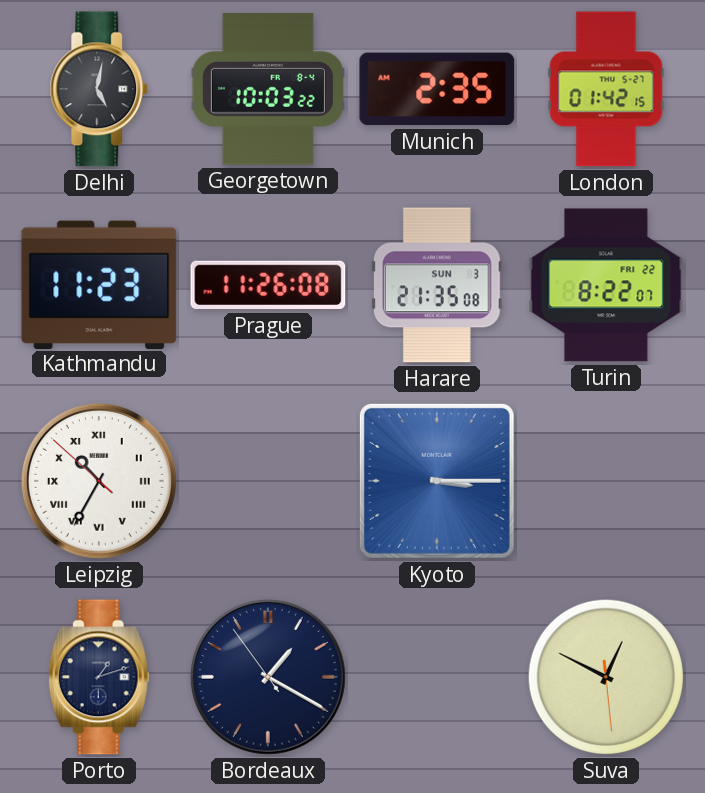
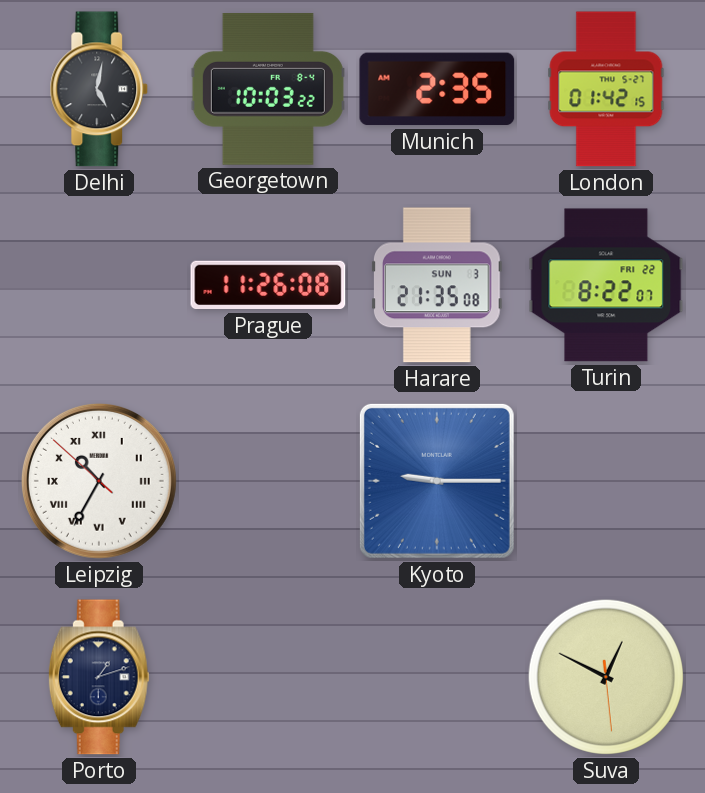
Kathmandu: 11:23 -> none (99, 284)
Kyoto: 3:15 -> 9:15 (437, 481)
Bordeaux: 1:19 -> none (268, 677)
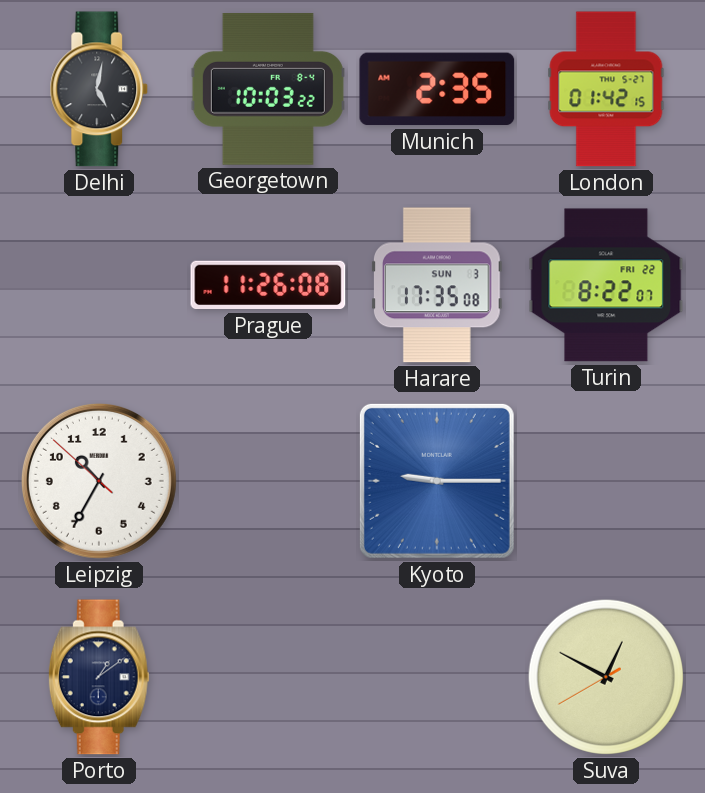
Harare: 21:35 -> 17:35 (437, 285)
Leipzig numerals: Roman -> Arabic (99, 481)
Porto: 1:12 -> 1:09 (99, 677)
Suva: 12:49:29 -> 12:49:40 (606, 677)
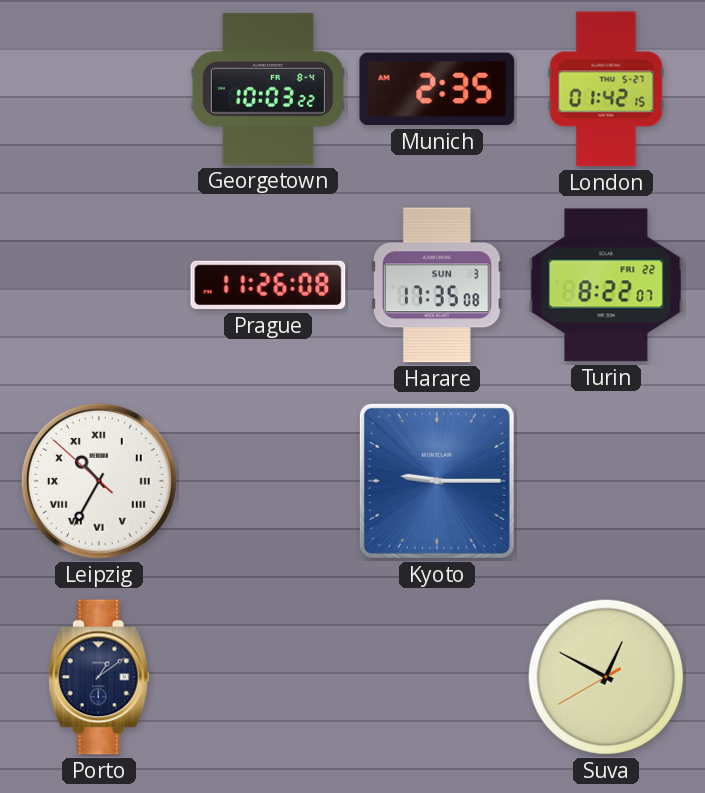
Delhi: 5:02 -> none (99, 89)
Leipzig numerals: Arabic -> Roman (99, 481)
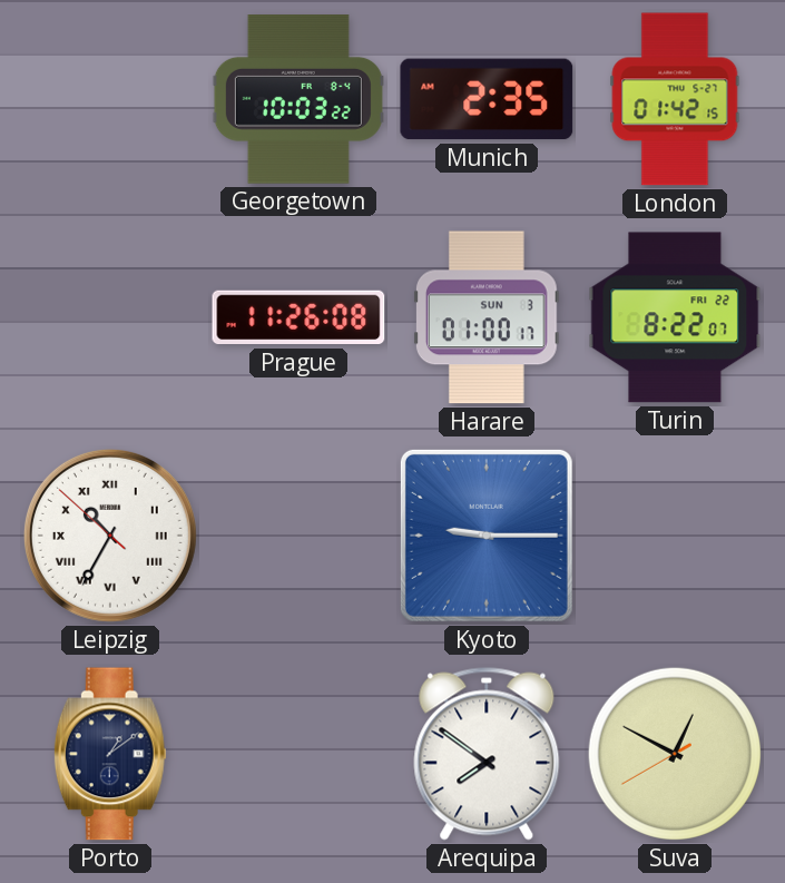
Harare: 17:35 -> 01:00 (487, 317)
Arequipa: none -> 7:51 (487, 754)
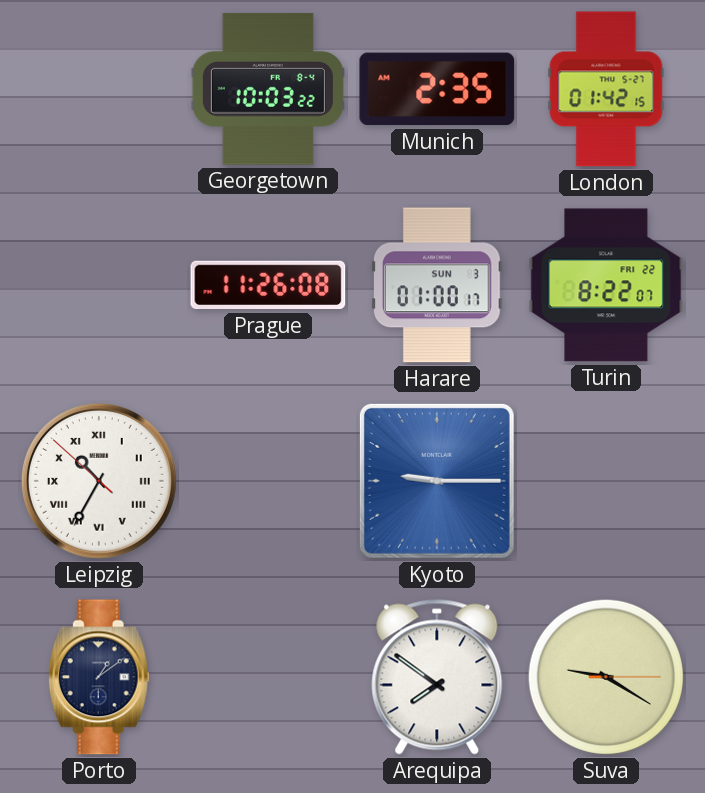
Suva: 12:49 -> 9:20 (606, 677)
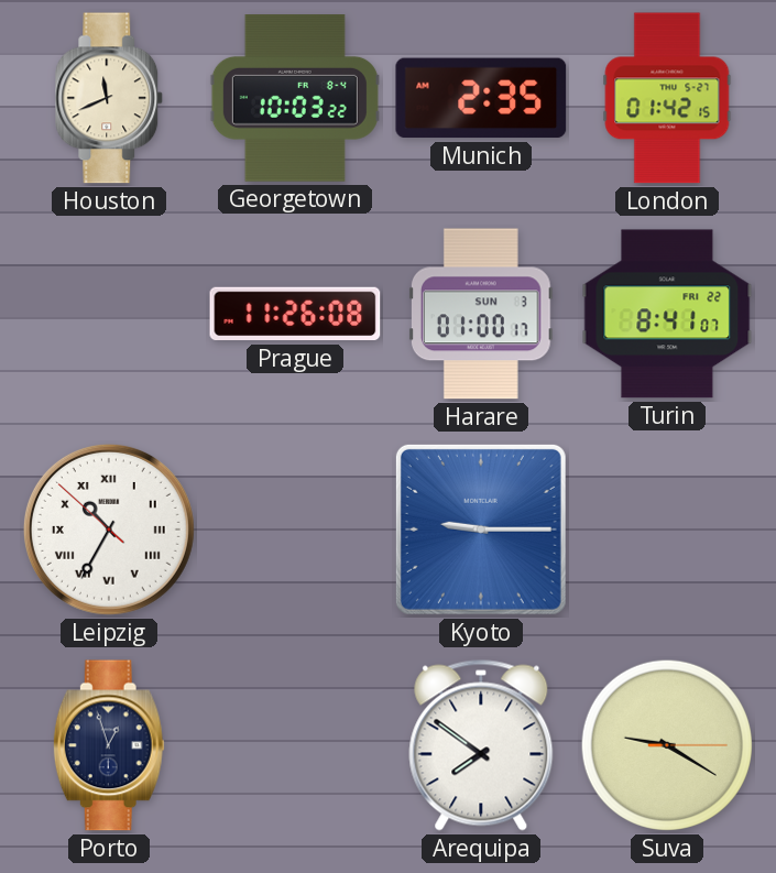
Houston: none -> 11:41 (109, 98)
Turin: 8:22 -> 8:41 (667, 314)
Porto: 1:09 -> 12:57 (109, 745)
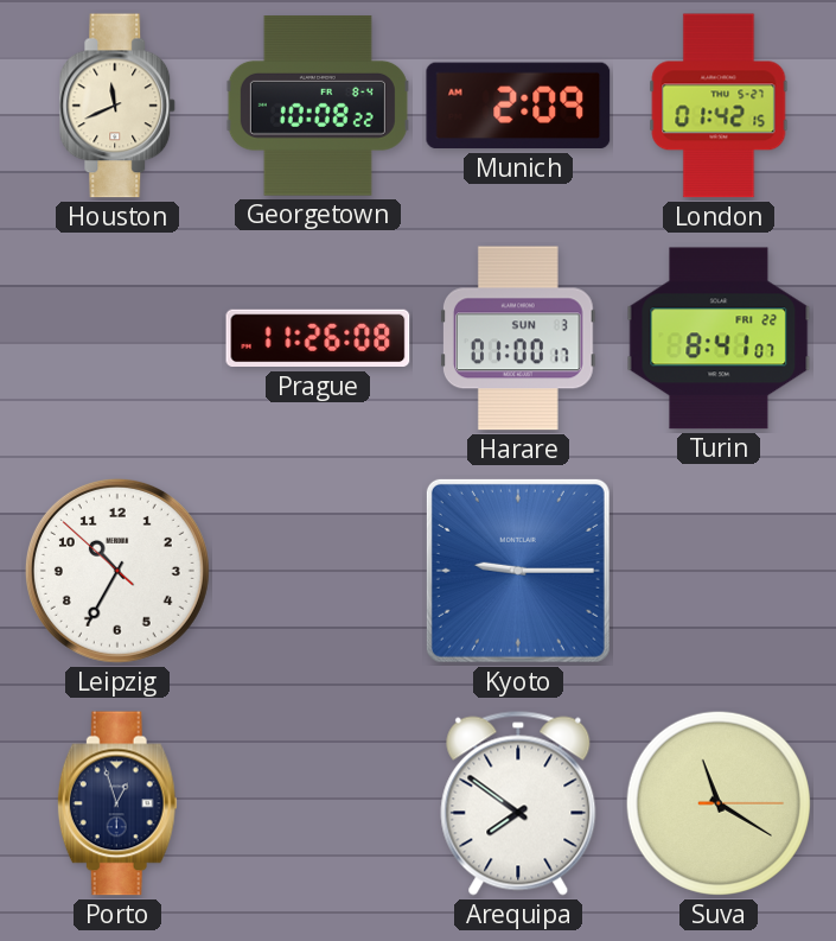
Georgetown: 10:03 -> 10:08 (318, 107)
Munich: 2:35 -> 2:09 (518, 106)
Leipzig numerals: Roman -> Arabic (117, 571)
Suva: 9:20 -> 11:20 (719, 803)
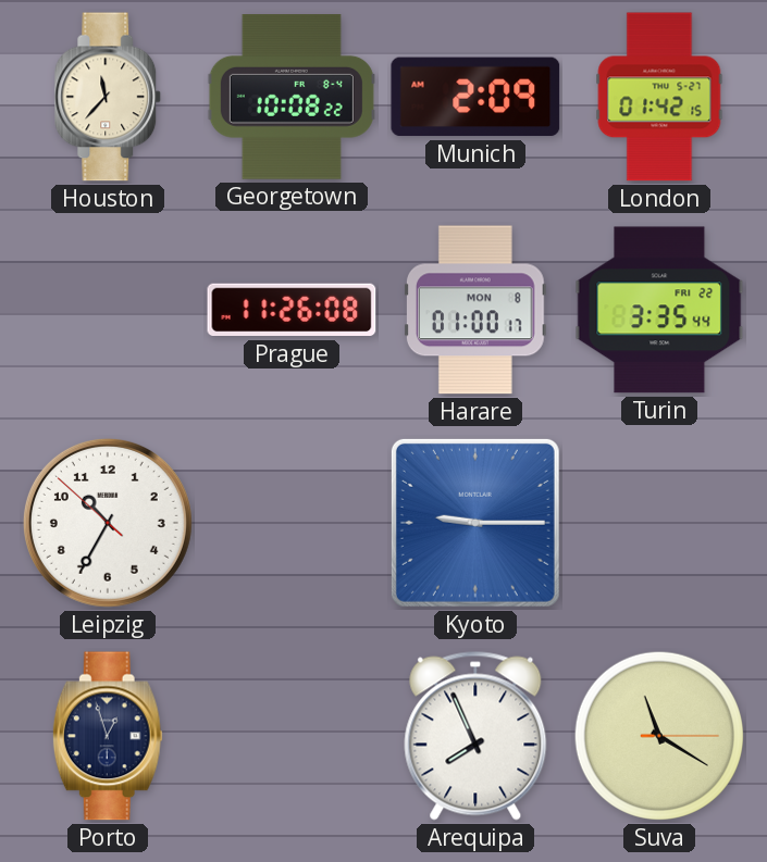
Houston: 11:41 -> 11:37 (108, 97)
Harare date: SUN 3 -> MON 8 (475, 310)
Turin: 8:41 -> 3:35 (659, 310)
Arequipa: 7:51 -> 7:56 (475, 736)
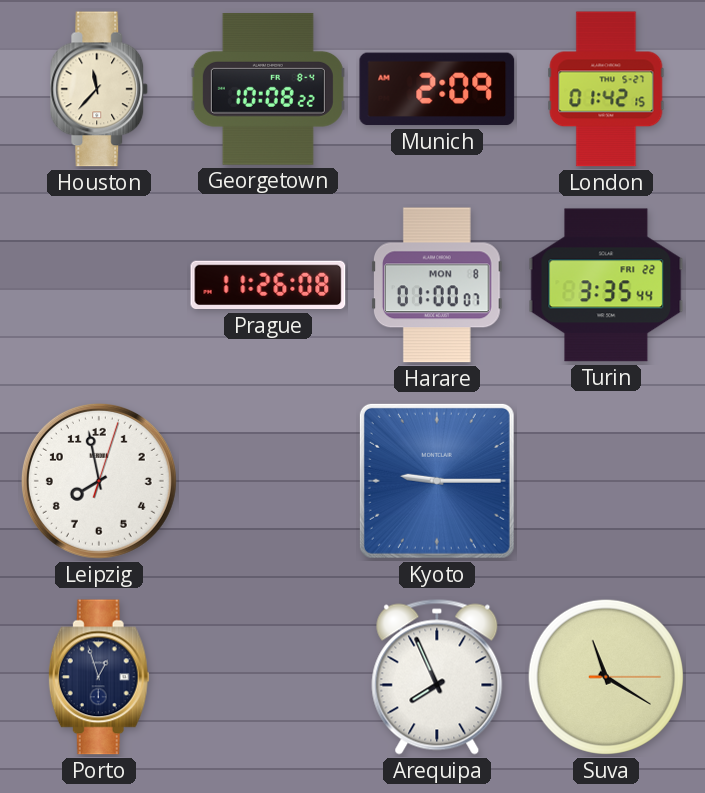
Harare: 01:00:17 -> 01:00:07 (437, 285)
Leipzig: 10:34 -> 7:58 (99, 481)
